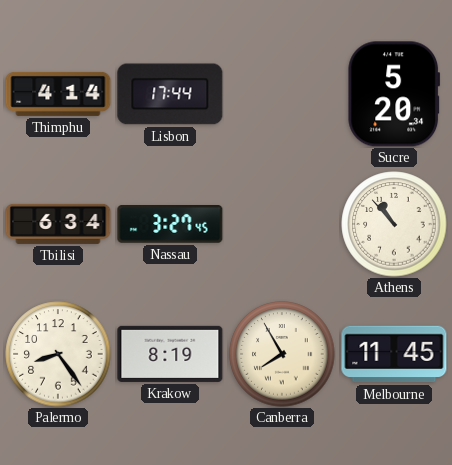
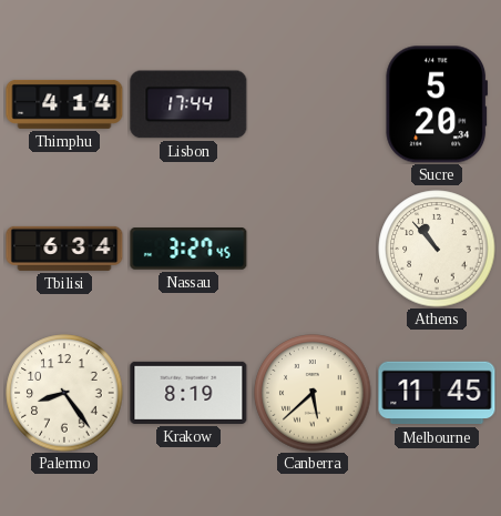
Canberra: 7:55 -> 5:38 (313, 393)
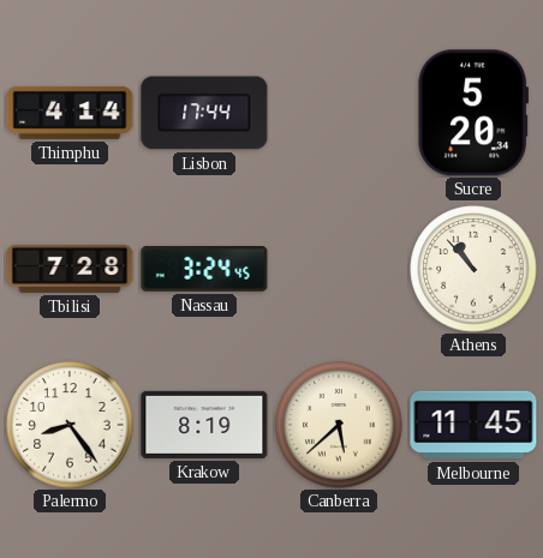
Tbilisi: 6:34 -> 7:28 (70, 269)
Nassau: 3:27 -> 3:24 (204, 270)
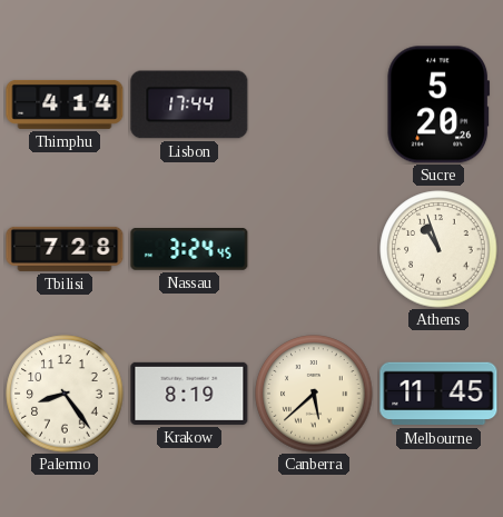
Sucre: 5:20:34 -> 5:20:26 (438, 105)
Athens: 10:53 -> 10:57 (438, 249)
